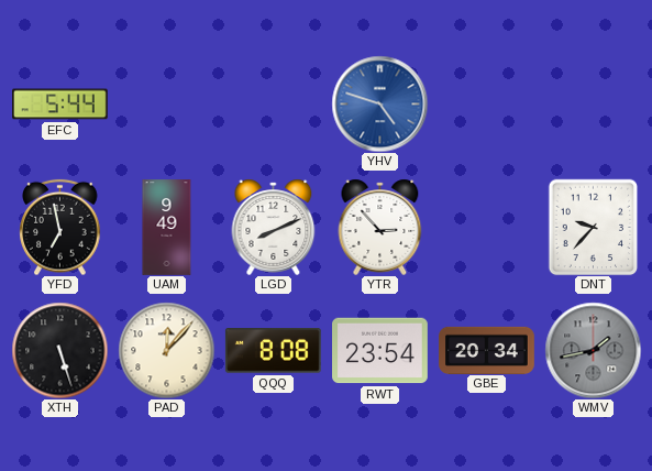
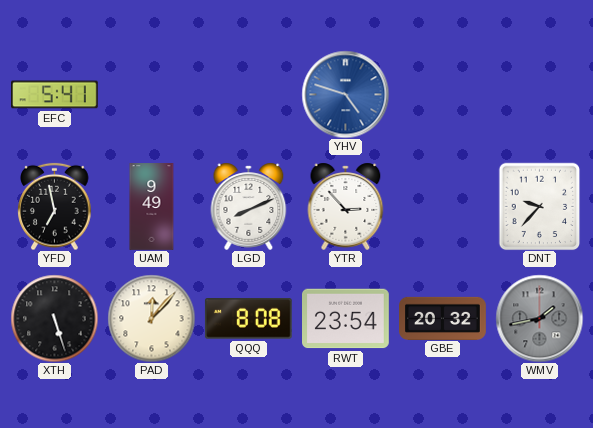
EFC: 5:44 -> 5:41 (55, 95)
GBE: 20:34 -> 20:32 (443, 318)
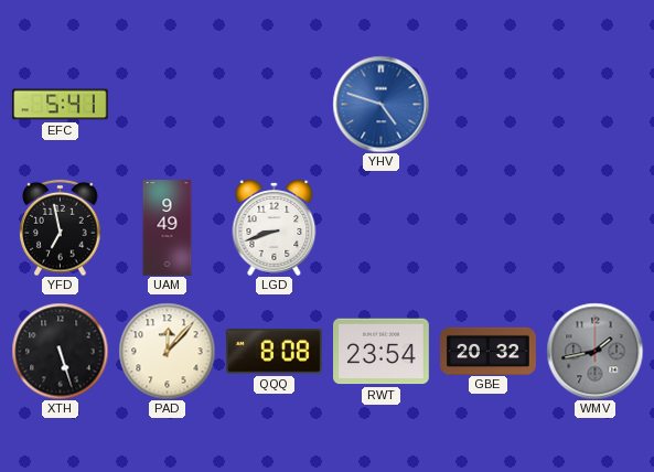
LGD: 8:11 -> 8:42 (275, 227)
YTR: 2:53 -> none (346, 206)
DNT: 9:37 -> none (540, 206)
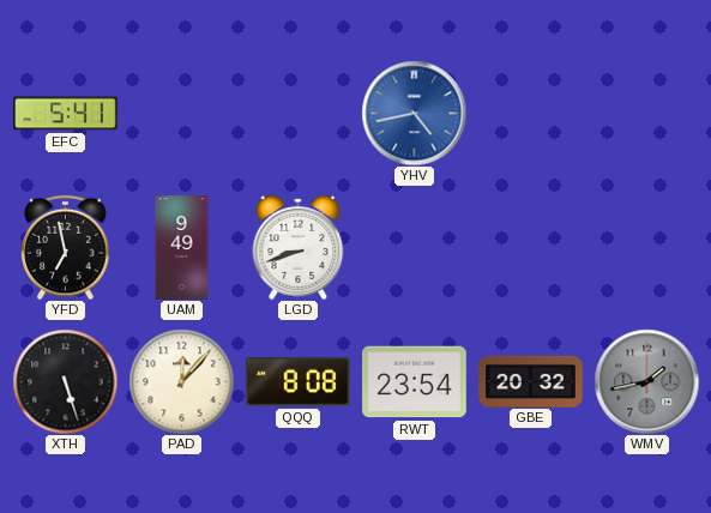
YHV: 4:48 -> 4:43 (414, 113)
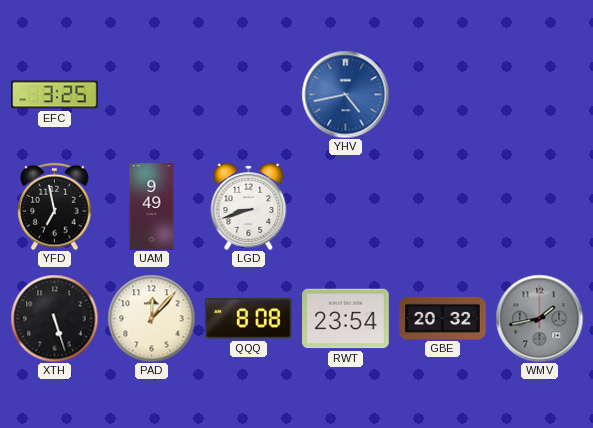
EFC: 5:41 -> 3:25 (55, 95)
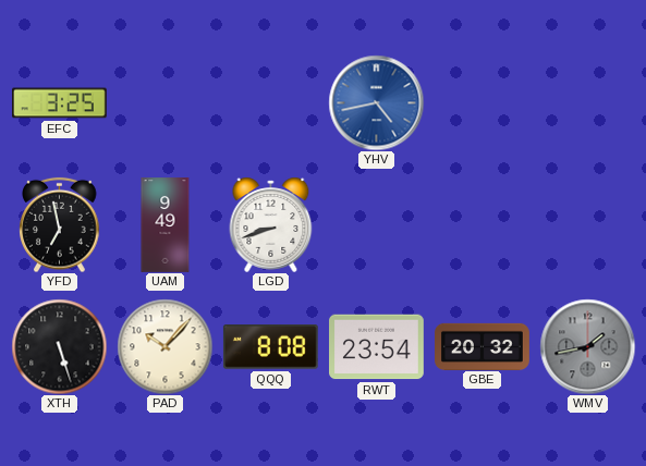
PAD: 12:07 -> 10:07 (164, 346)
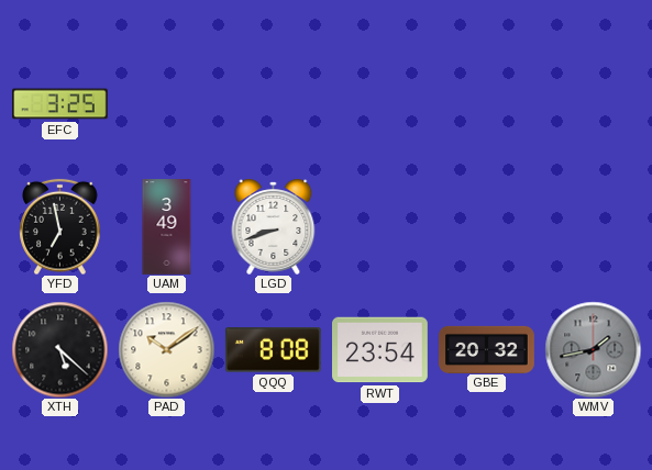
YHV: 4:43 -> none (376, 102)
UAM: 9:49 -> 3:49 (167, 227)
XTH: 5:27 -> 5:22 (59, 349)
PAD: 10:07 -> 10:09 (166, 349)
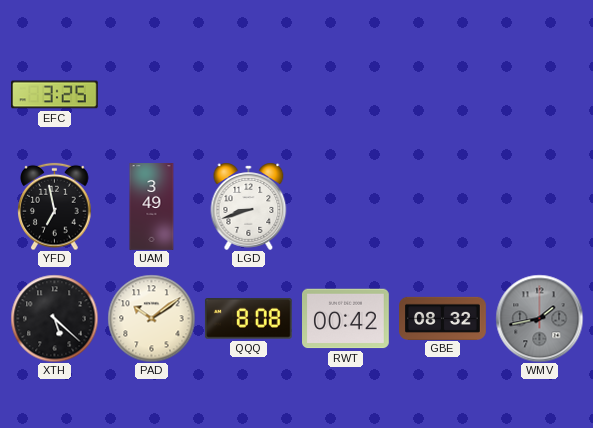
RWT: 23:54 -> 00:42 (346, 319)
GBE: 20:32 -> 08:32 (443, 318)
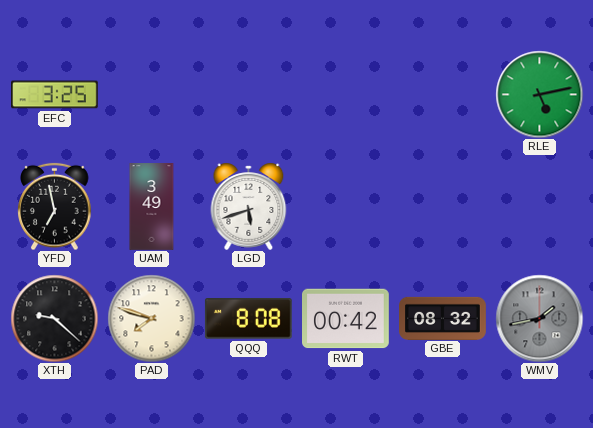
RLE: none -> 5:13 (539, 94)
LGD: 8:42 -> 5:42 (249, 206)
XTH: 5:22 -> 9:22 (54, 318)
PAD: 10:09 -> 7:48 (151, 318)
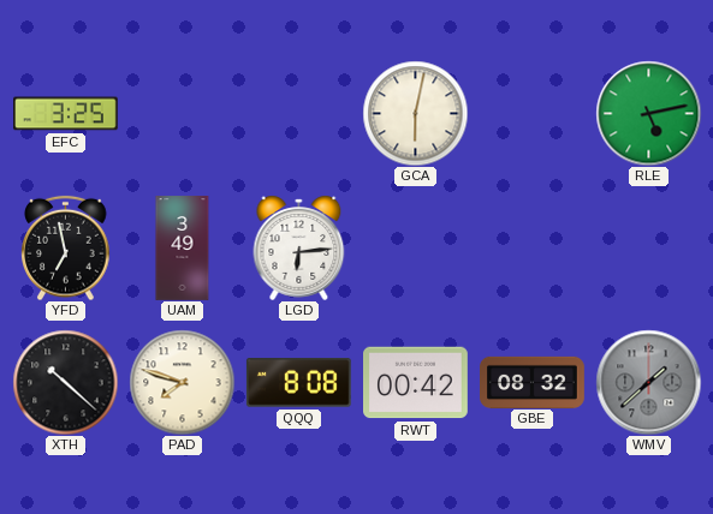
GCA: none -> 6:02 (415, 113)
LGD: 5:42 -> 6:14 (299, 247)
XTH: 9:22 -> 10:22 (65, 382)
WMV: 1:43 -> 1:38 (648, 382)
